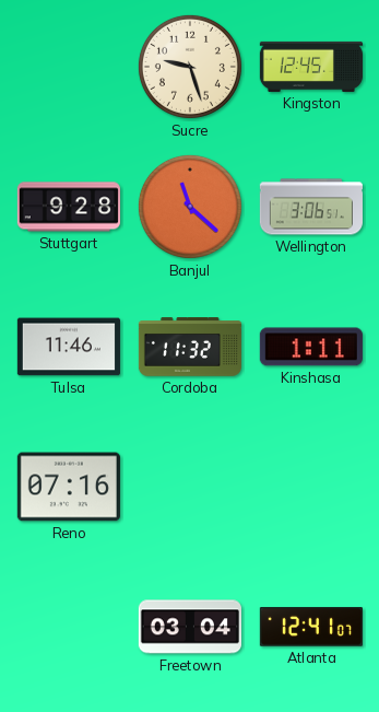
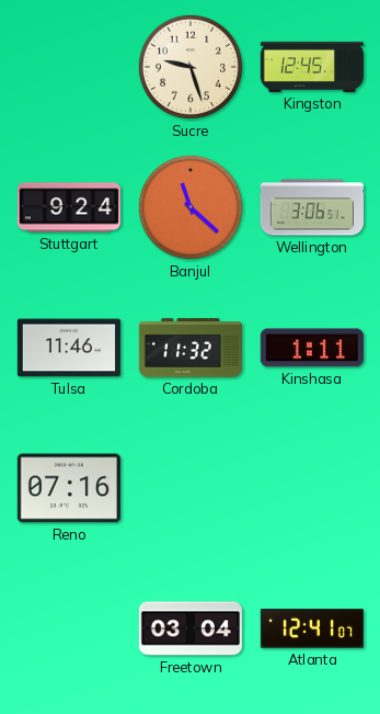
Stuttgart: 9:28 -> 9:24 (69, 207)
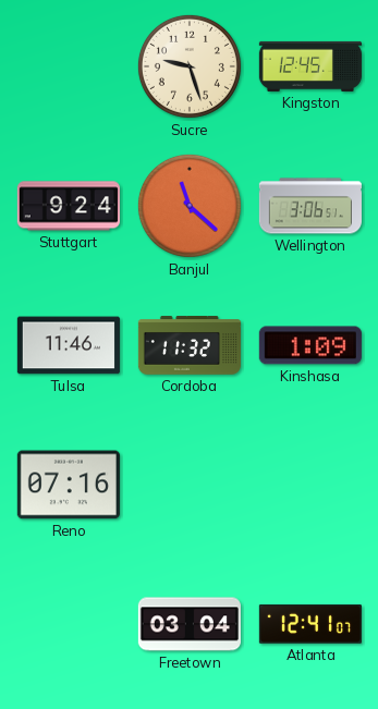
Kinshasa: 1:11 -> 1:09 (310, 345)
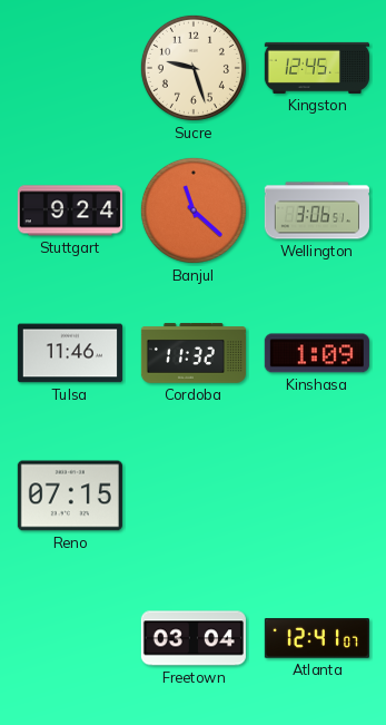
Reno: 07:16 -> 07:15 (70, 496)
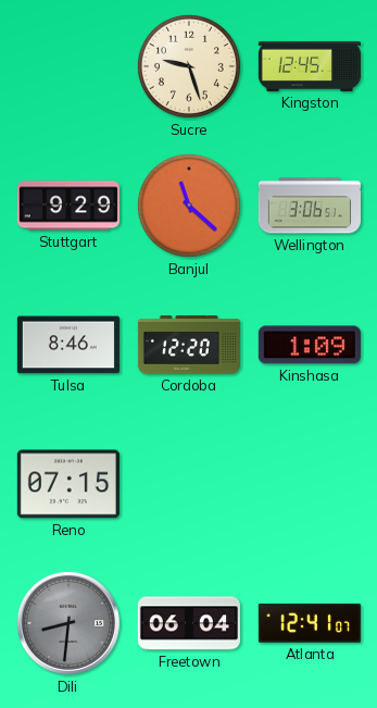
Stuttgart: 9:24 -> 9:29 (68, 206)
Tulsa: 11:46 -> 8:46 (68, 345)
Cordoba: 11:32 -> 12:20 (188, 345)
Dili: none -> 8:31 (68, 623)
Freetown: 03:04 -> 06:04 (189, 623)
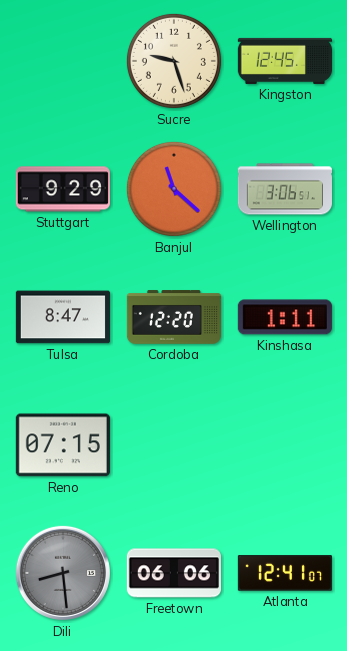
Tulsa: 8:46 -> 8:47 (63, 317)
Kinshasa: 1:09 -> 1:11 (285, 317)
Dili: 8:31 -> 8:29 (63, 573)
Freetown: 06:04 -> 06:06 (174, 573)
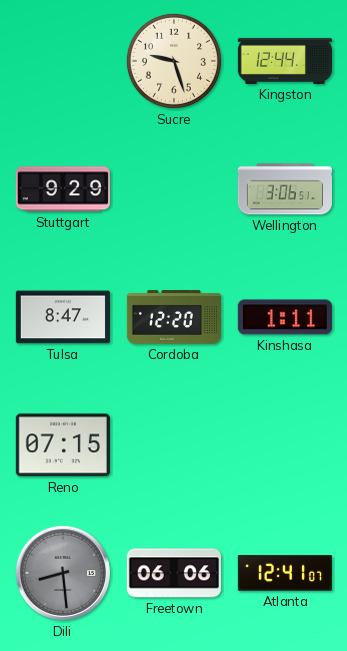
Kingston: 12:45 -> 12:44 (284, 61)
Banjul: 11:22 -> none (174, 189)
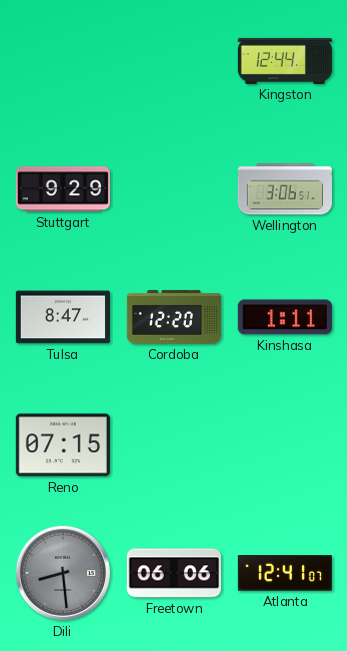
Sucre: 9:27 -> none (174, 61)
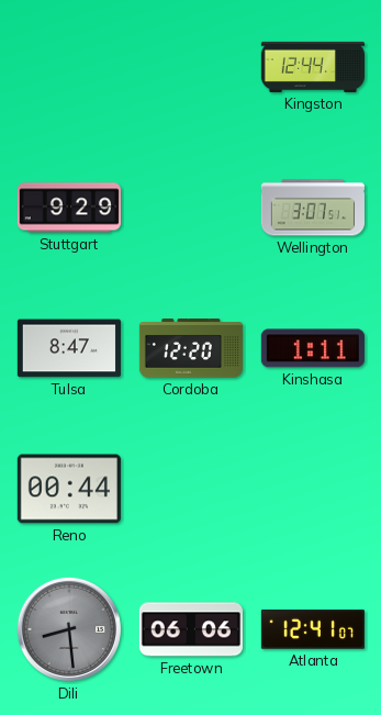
Wellington: 3:06 -> 3:07 (313, 208)
Reno: 07:15 -> 00:44 (69, 489)
